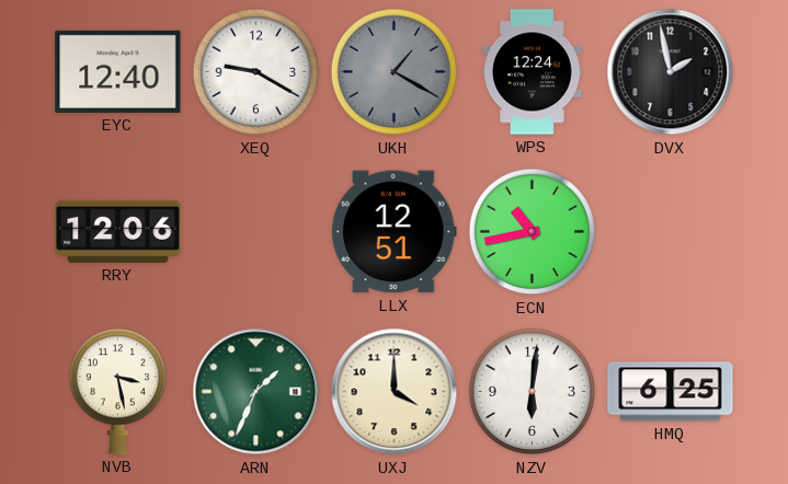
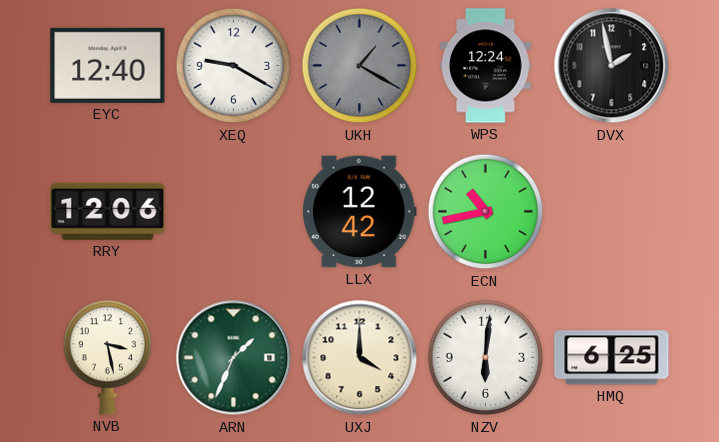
LLX: 12:51 -> 12:42 (360, 212)
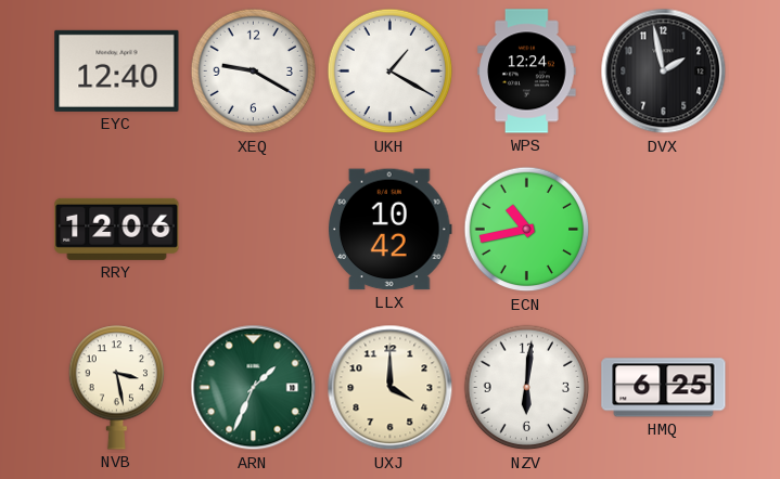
UKH dial: grey -> white (391, 72)
LLX: 12:42 -> 10:42 (391, 230)
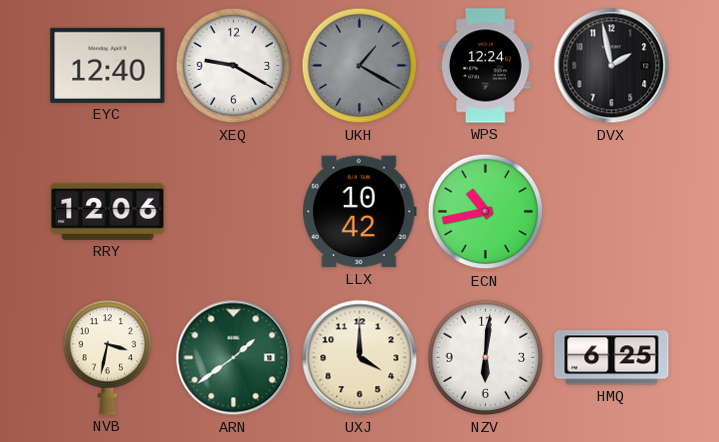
UKH dial: white -> grey (360, 66)
NVB: 3:28 -> 3:32 (108, 358)
ARN: 1:34 -> 1:39 (234, 358)
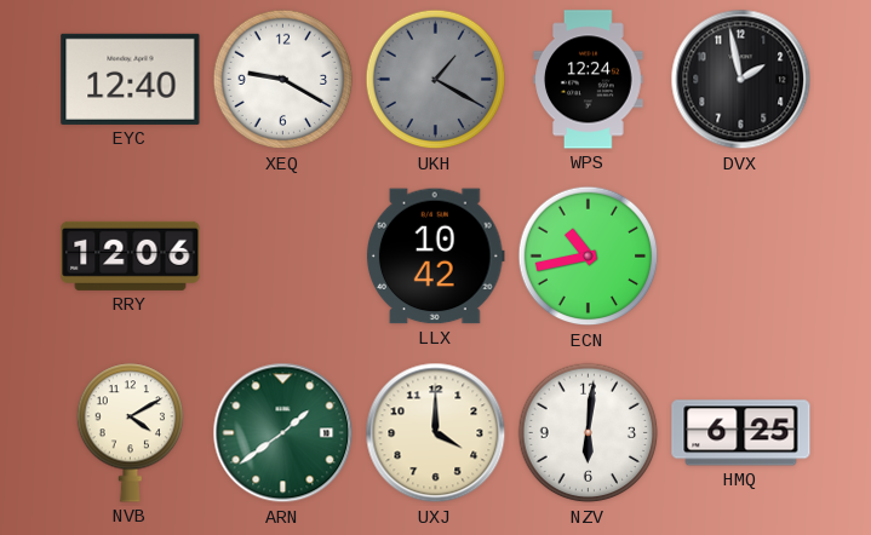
NVB: 3:32 -> 4:10 (131, 433)
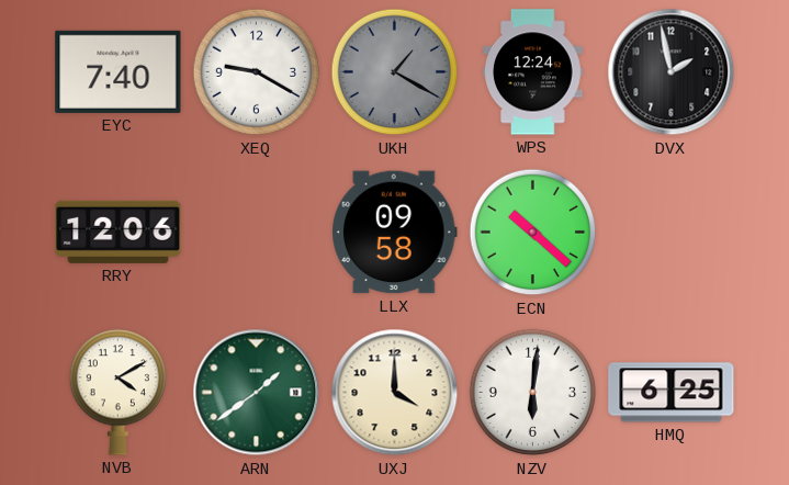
EYC: 12:40 -> 7:40 (119, 71)
LLX: 10:42 -> 09:58 (395, 233)
ECN: 10:43 -> 10:22 (533, 233)
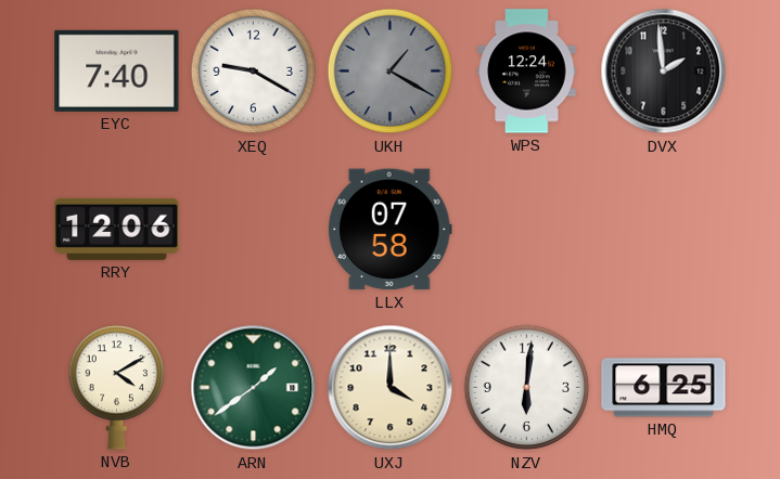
DVX: 1:58 -> 1:59 (664, 72)
LLX: 09:58 -> 07:58 (391, 230)
ECN: 10:22 -> none (533, 233)
